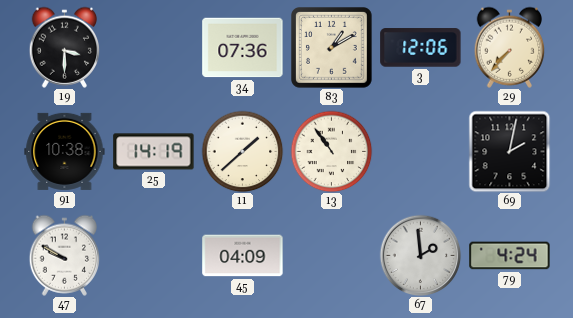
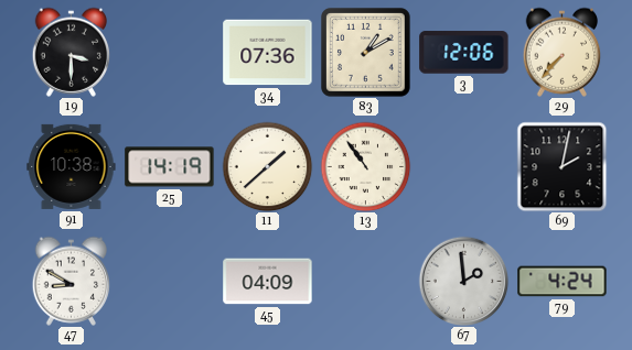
47: 9:50 -> 8:50 (72, 281)
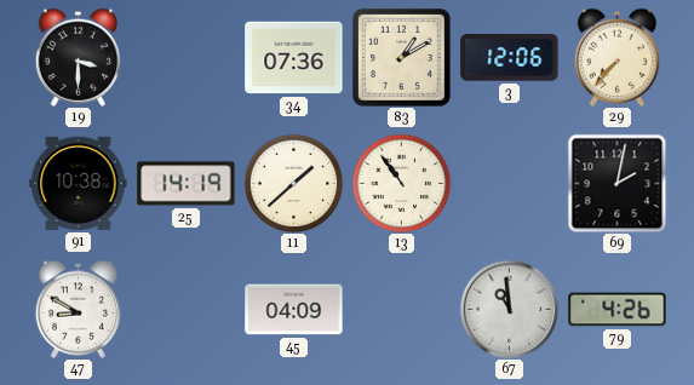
67: 1:59 -> 10:59 (509, 309)
79: 4:24 -> 4:26 (618, 310)
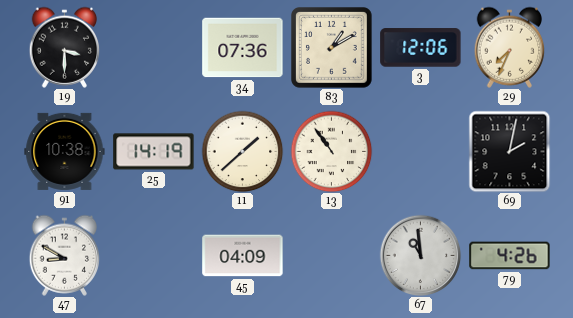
29: 7:37 -> 7:34 (510, 47)
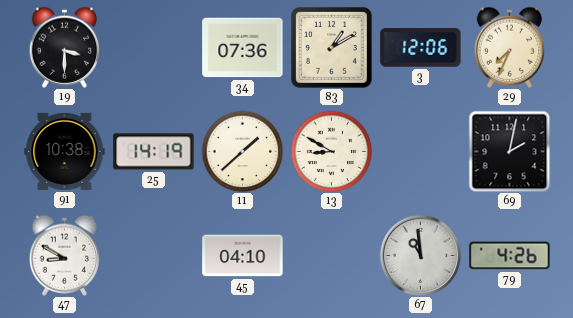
13: 10:54 -> 8:50 (331, 151)
45: 04:09 -> 04:10 (243, 256)
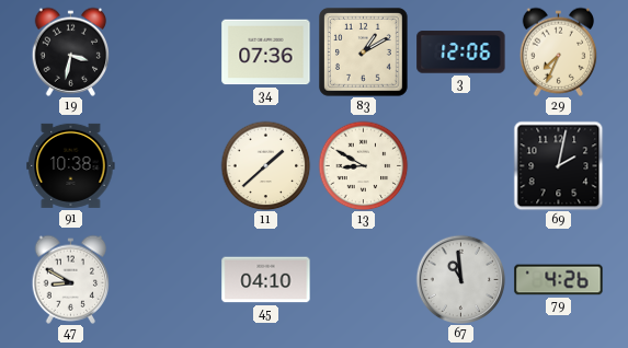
19: 3:30 -> 3:32 (71, 51)
25: 14:19 -> none (154, 152)
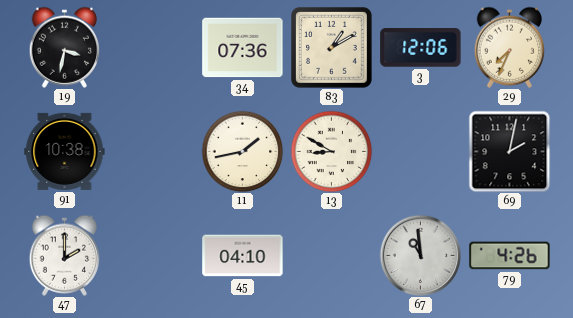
11: 1:38 -> 1:43 (242, 151)
47: 8:50 -> 2:00 (65, 255)
